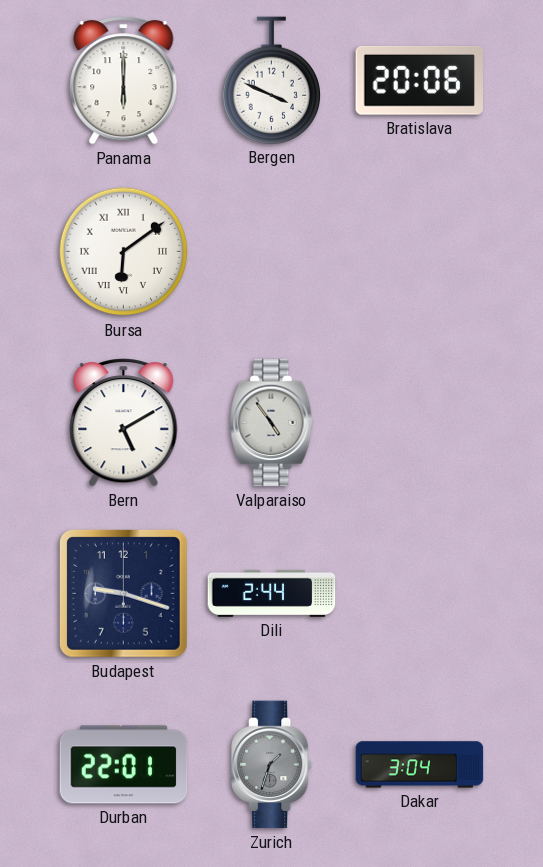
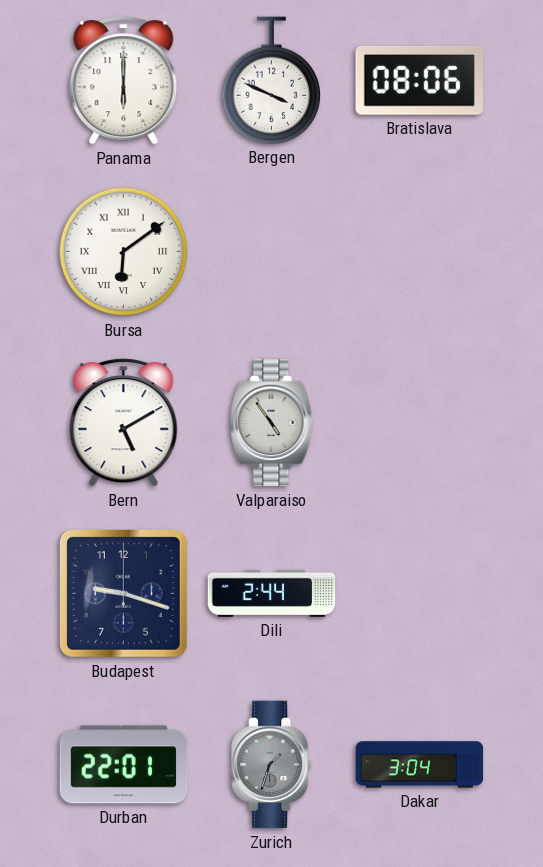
Bratislava: 20:06 -> 08:06 (419, 80)
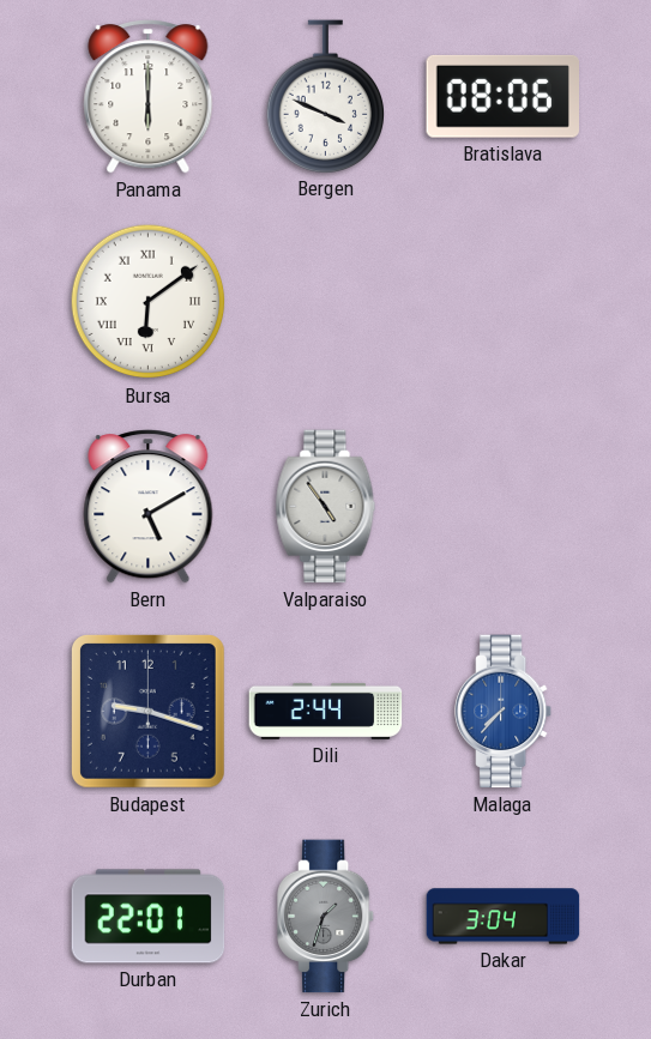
Malaga: none -> 7:37 (505, 712)
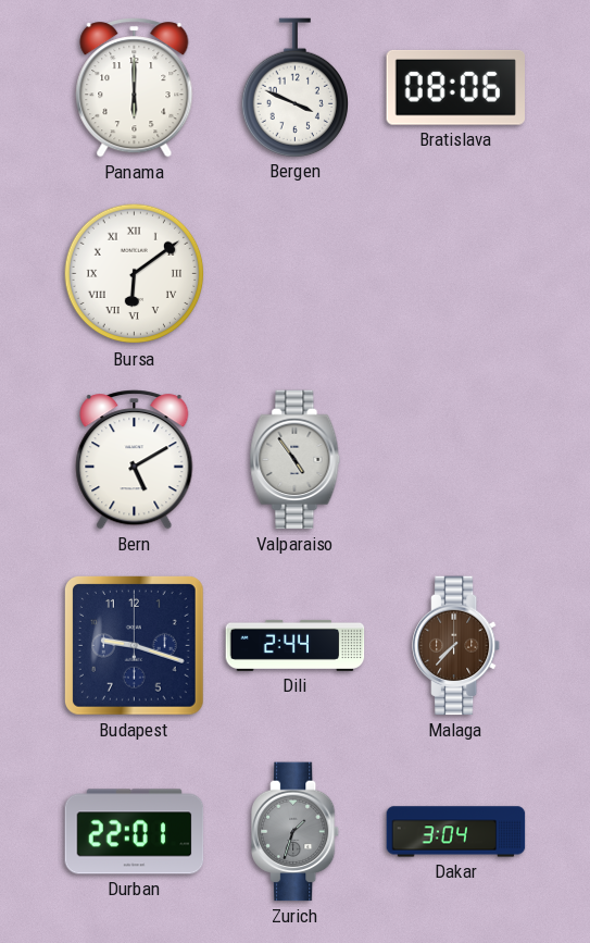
Malaga dial: blue -> brown (457, 646)
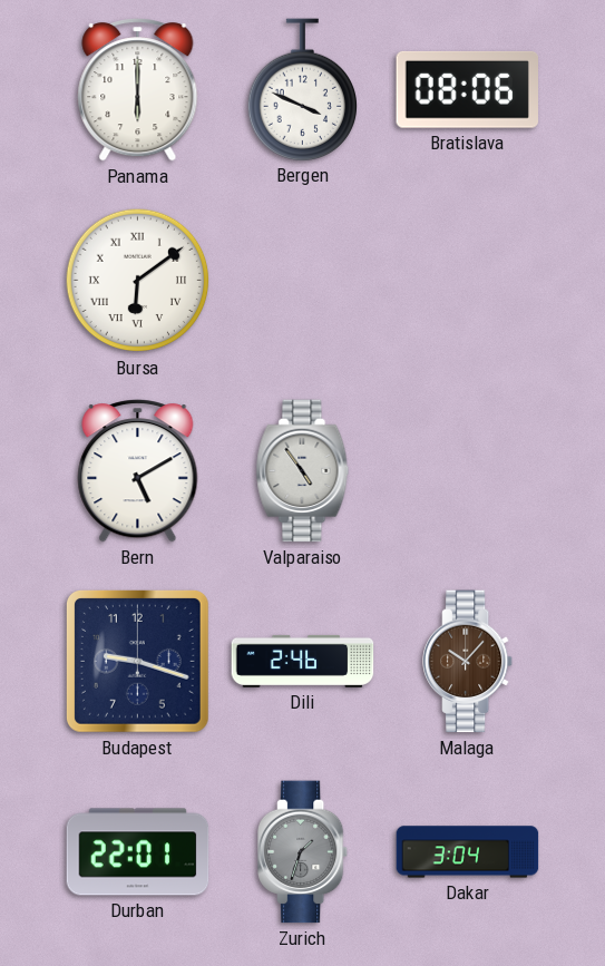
Dili: 2:44 -> 2:46 (303, 661)
Malaga: 7:37 -> 10:07 (469, 662)
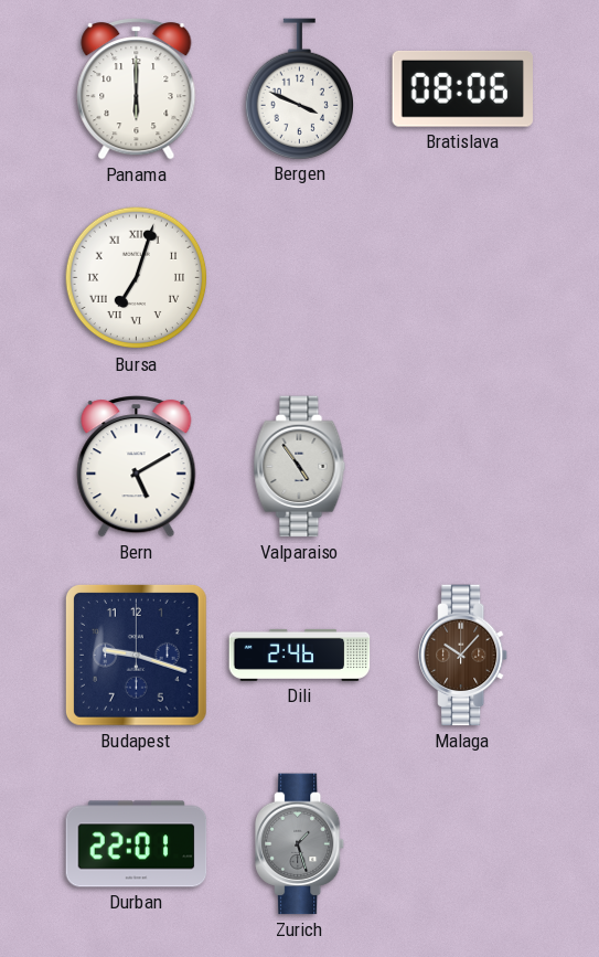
Bursa: 6:09 -> 7:03 (137, 278)
Zurich: 1:33 -> 1:27 (301, 844)
Dakar: 3:04 -> none (468, 852)
